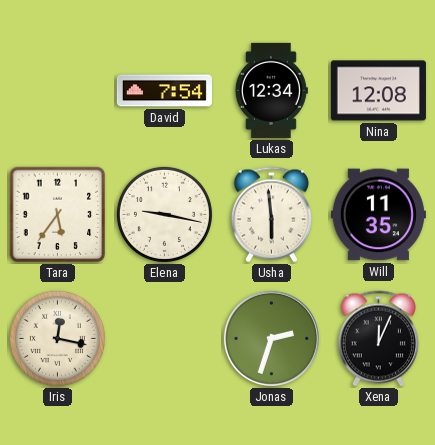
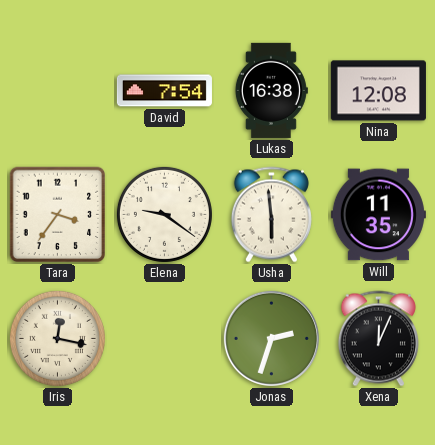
Lukas: 12:34 -> 16:38 (271, 90)
Tara: 5:36 -> 3:36 (58, 215)
Elena: 9:17 -> 9:21 (164, 214)
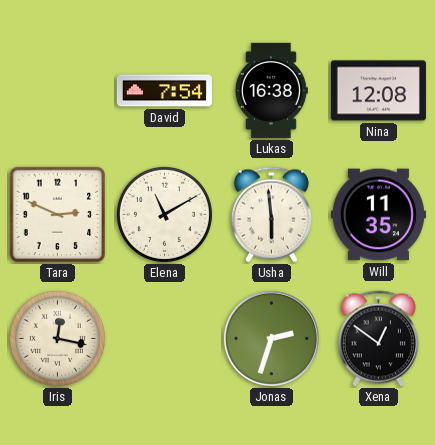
Tara: 3:36 -> 2:49 (58, 215)
Elena: 9:21 -> 11:10 (164, 214)
Xena: 12:04 -> 12:51 (378, 339)
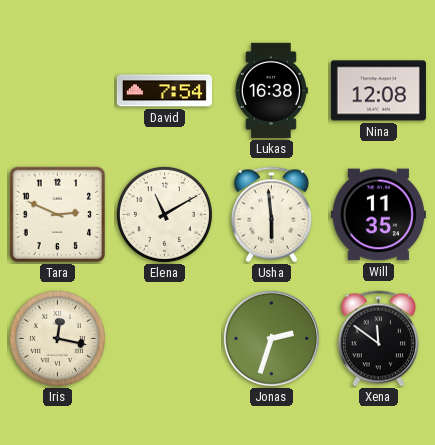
Xena: 12:51 -> 11:51 (378, 339)
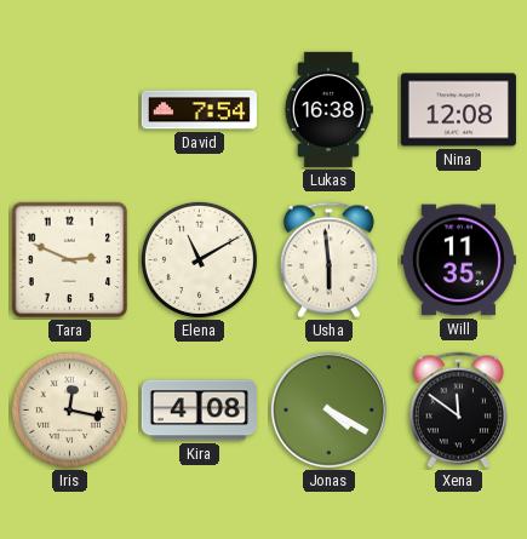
Kira: none -> 4:08 (199, 411)
Jonas: 2:33 -> 4:20 (328, 409)
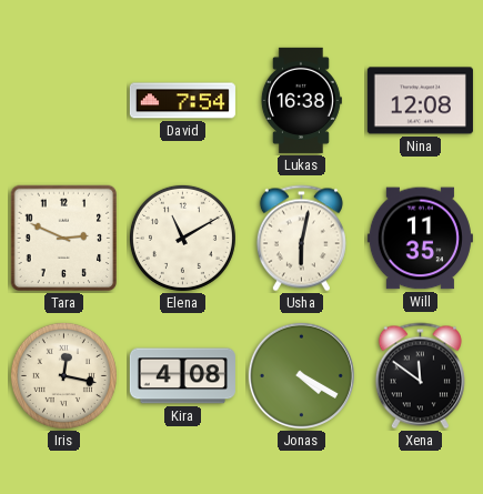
Usha: 5:59 -> 6:02 (301, 239)
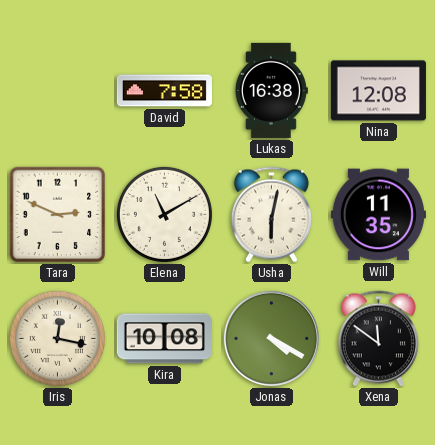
David: 7:54 -> 7:58 (164, 91)
Kira: 4:08 -> 10:08 (164, 339)
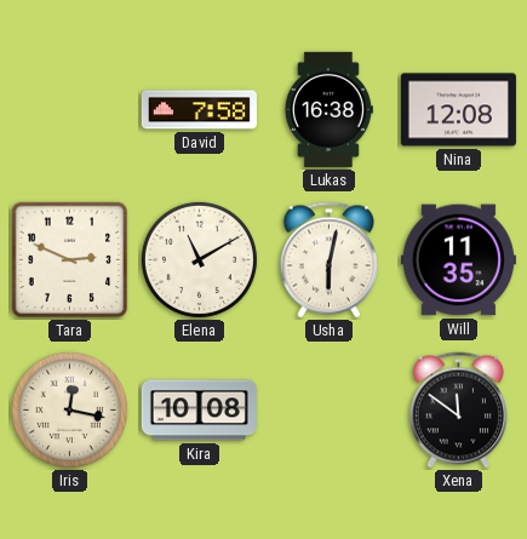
Jonas: 4:20 -> none (271, 338)
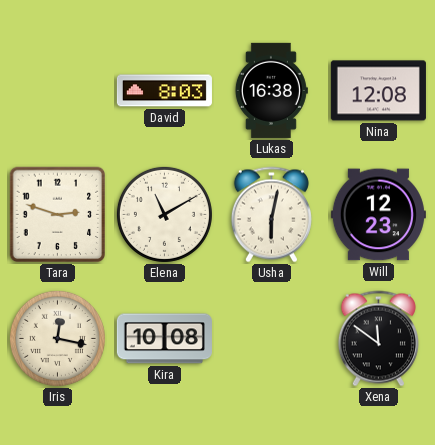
David: 7:58 -> 8:03 (164, 91)
Tara: 2:49 -> 2:48 (58, 215)
Will: 11:35 -> 12:23 (378, 215)
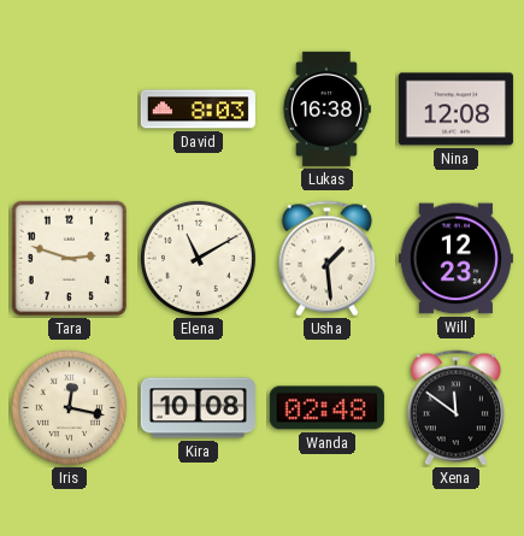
Usha: 6:02 -> 1:29 (326, 259)
Wanda: none -> 02:48 (326, 408)
